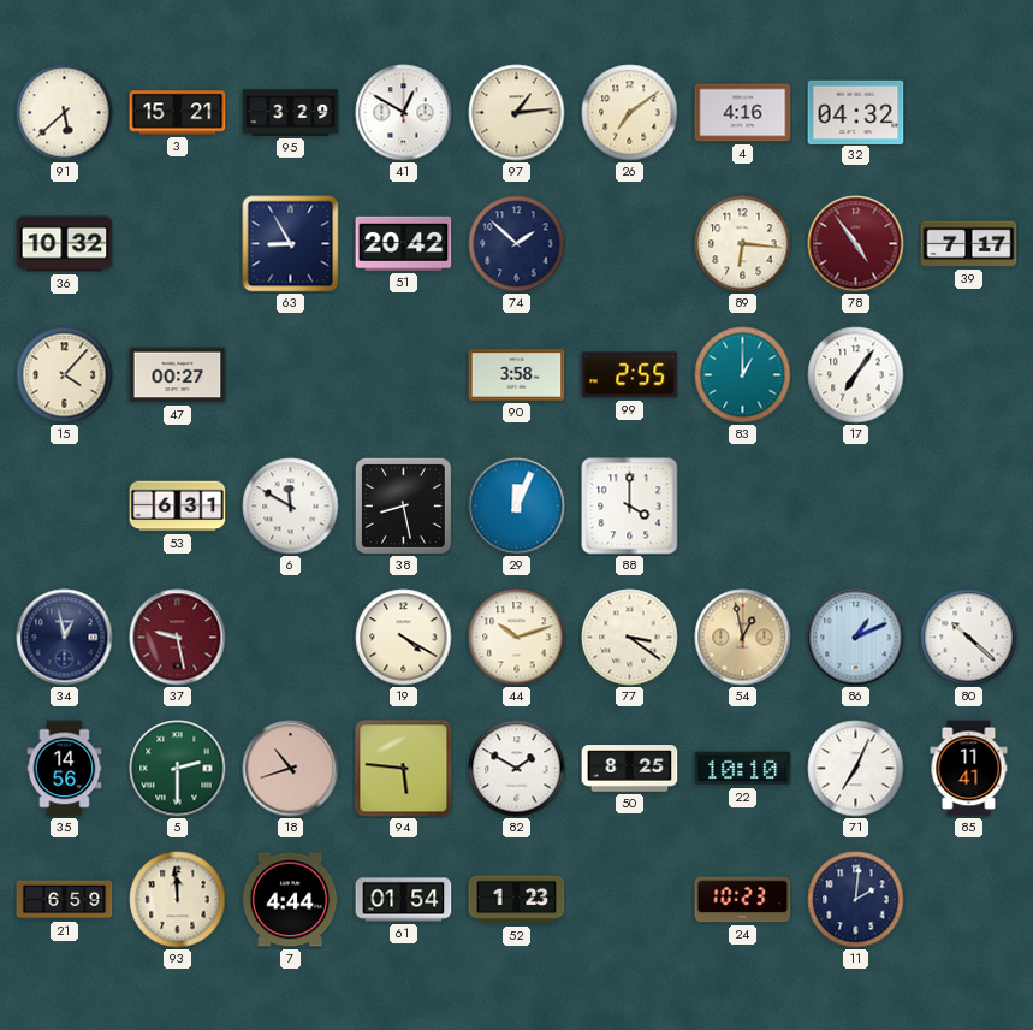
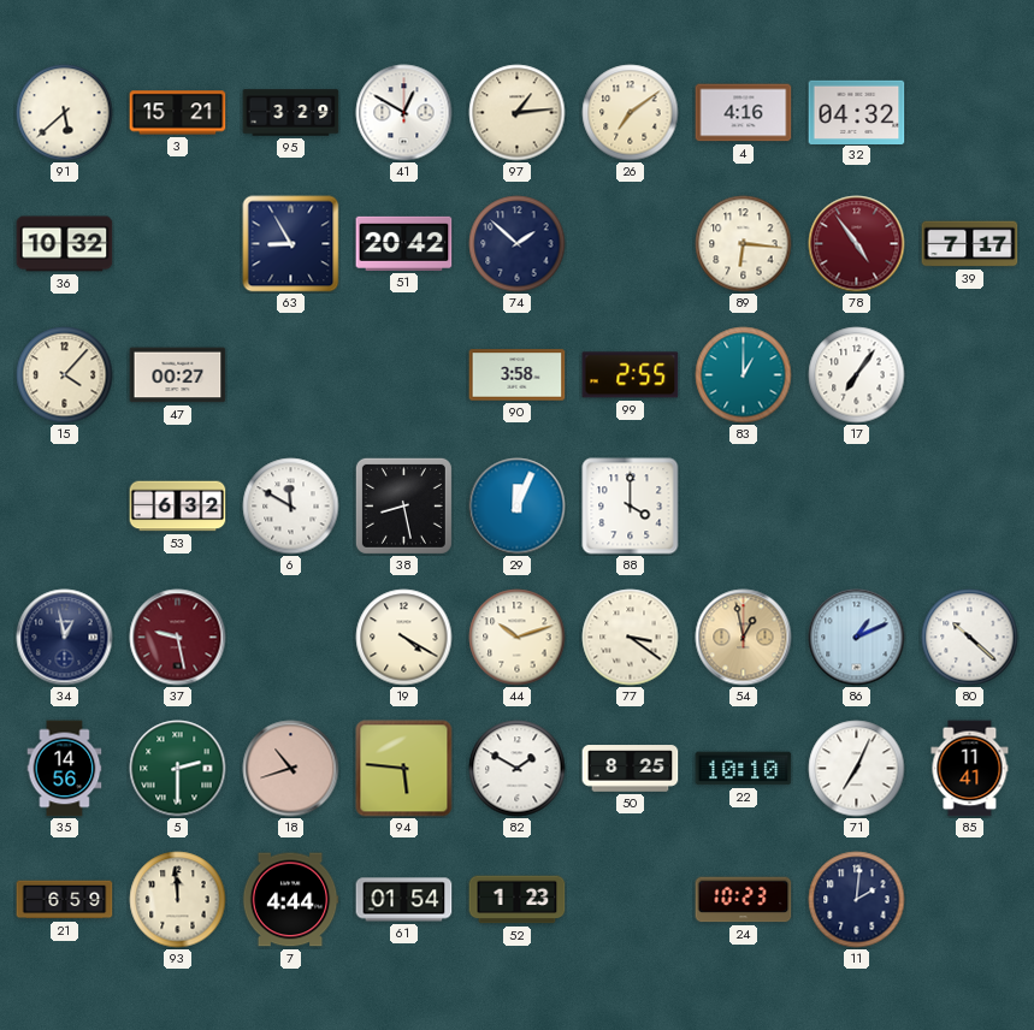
53: 6:31 -> 6:32 (178, 507)
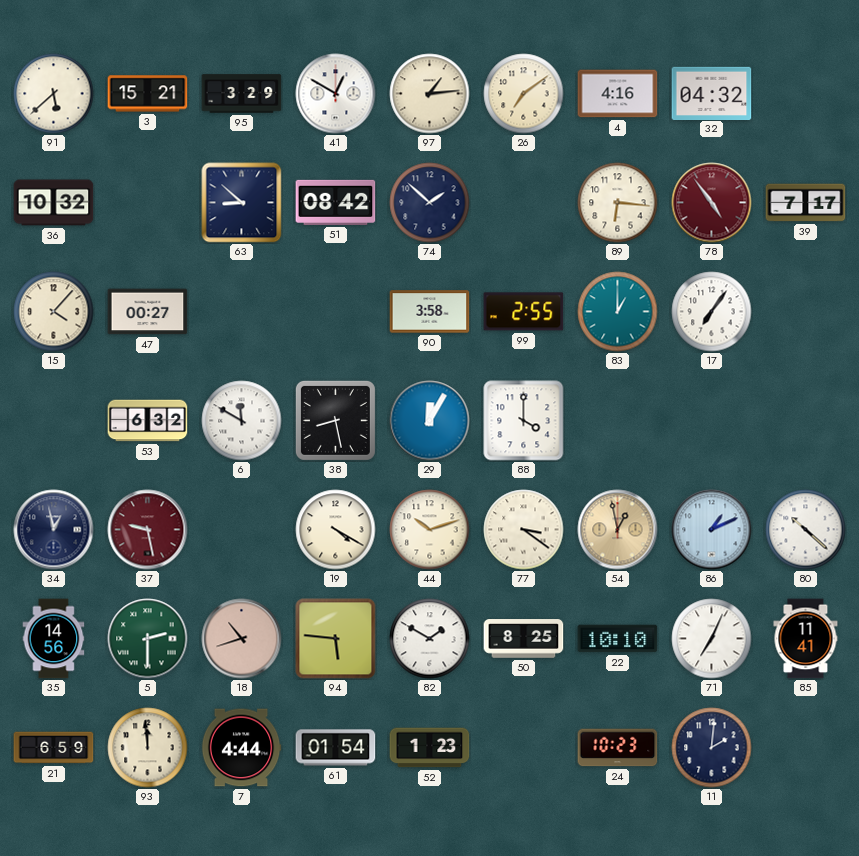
63: 8:55 -> 8:52 (242, 203)
51: 20:42 -> 08:42 (336, 202)
29: 12:04 -> 12:05 (430, 421)
